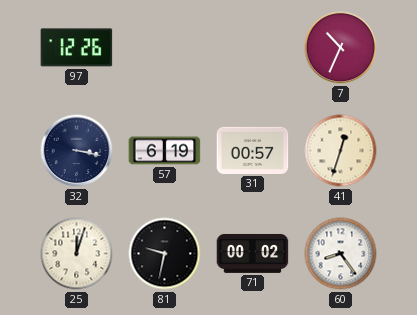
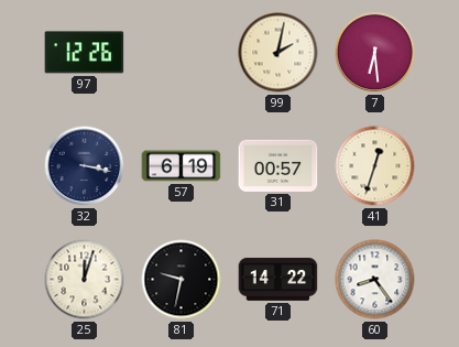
99: none -> 2:02 (278, 53)
7: 10:34 -> 6:29 (375, 53)
71: 00:02 -> 14:22 (278, 279)
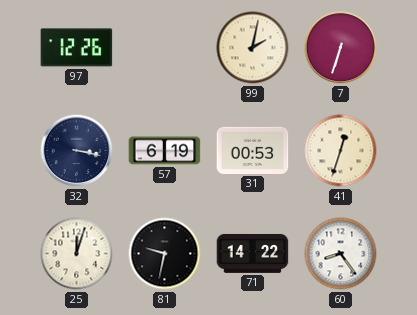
7: 6:29 -> 6:33 (341, 48)
31: 00:57 -> 00:53 (253, 150)
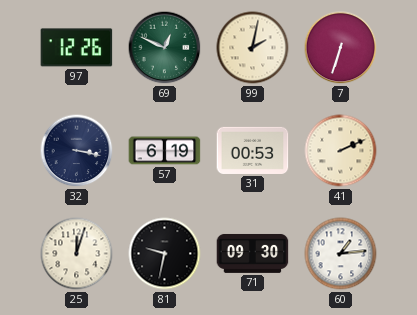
69: none -> 12:49 (165, 48)
41: 12:33 -> 2:11 (341, 151)
71: 14:22 -> 09:30 (253, 253)
60: 8:24 -> 1:14 (341, 254)
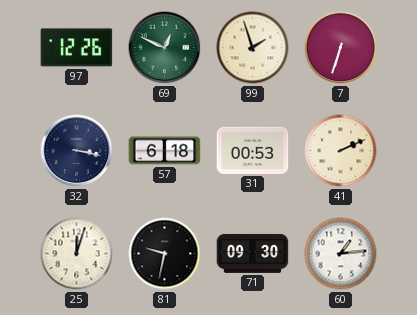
99: 2:02 -> 1:57 (253, 48)
57: 6:19 -> 6:18 (165, 151)
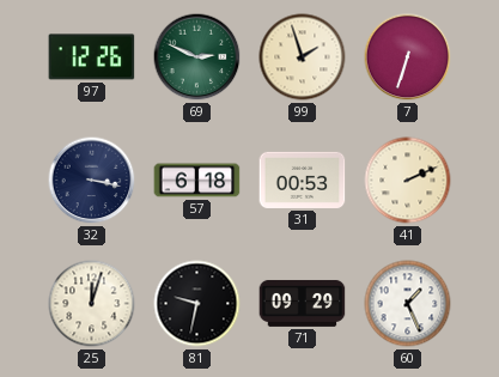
69: 12:49 -> 2:49 (197, 57)
71: 09:30 -> 09:29 (303, 303)
60: 1:14 -> 1:26 (408, 304)
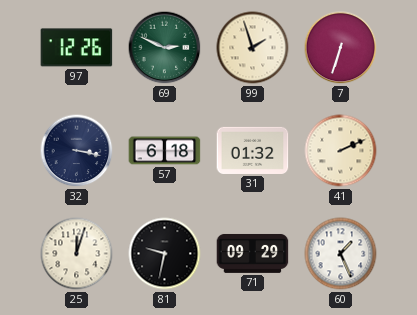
31: 00:53 -> 01:32 (253, 150)
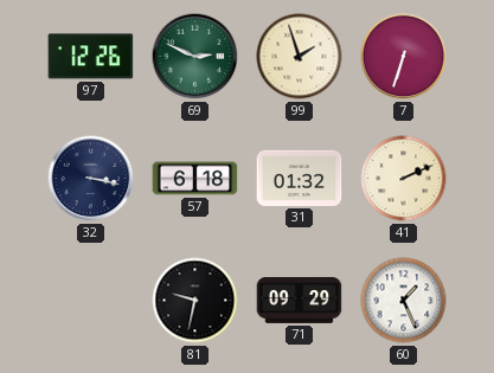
25: 12:03 -> none (77, 254)
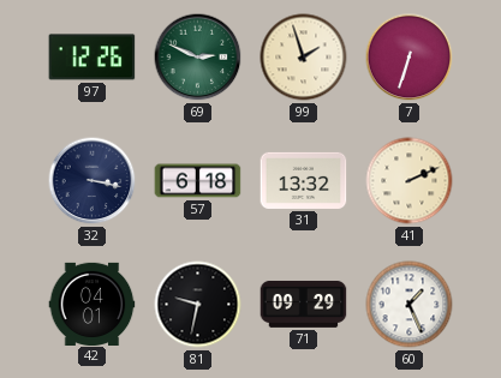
31: 01:32 -> 13:32 (304, 180)
42: none -> 04:01 (93, 304)
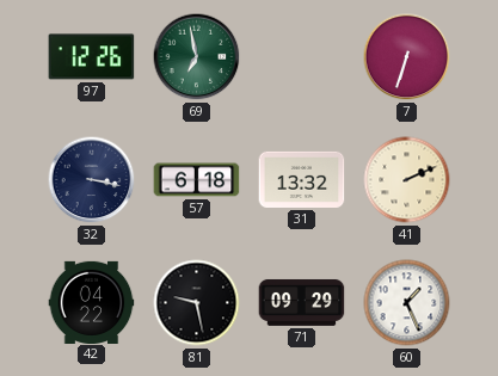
69: 2:49 -> 6:58 (197, 57)
99: 1:57 -> none (304, 58)
42: 04:01 -> 04:22 (92, 302)
81: 9:32 -> 9:28 (197, 303)
